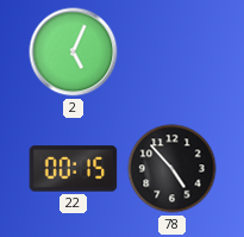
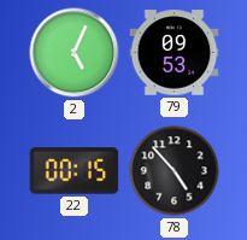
79: none -> 09:53 (175, 53)
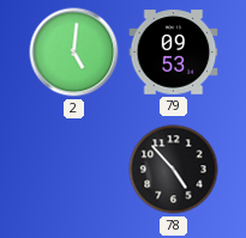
2: 5:04 -> 5:01 (74, 53)
22: 00:15 -> none (75, 171)
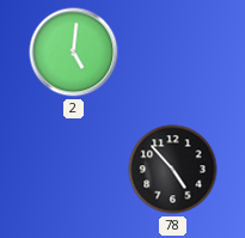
79: 09:53 -> none (174, 53)
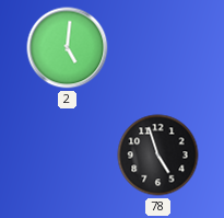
78: 4:53 -> 4:57 (158, 156)
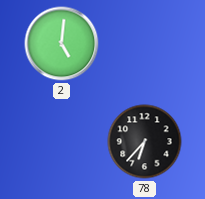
78: 4:57 -> 6:37 (145, 142)
